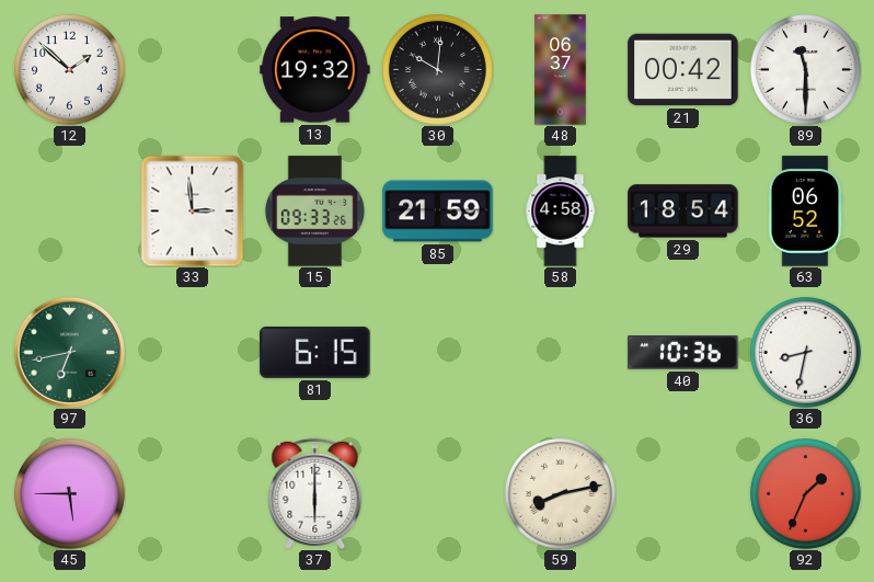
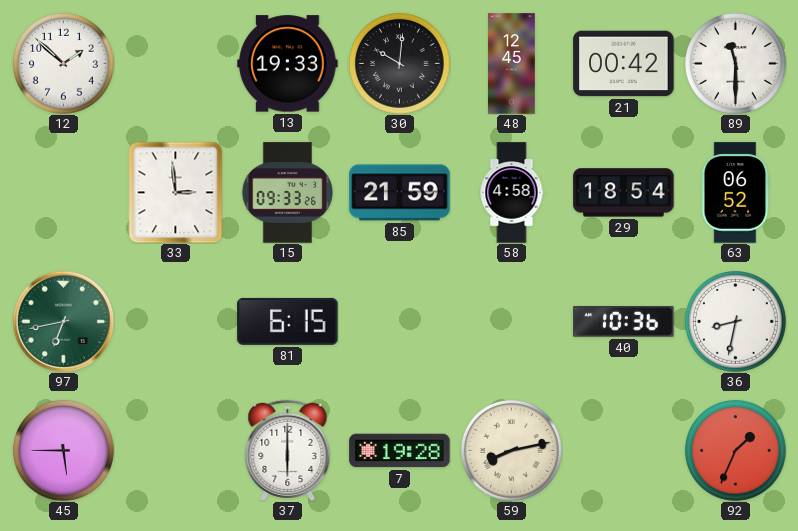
13: 19:32 -> 19:33 (288, 64)
48: 06:37 -> 12:45 (512, 64)
7: none -> 19:28 (400, 451)
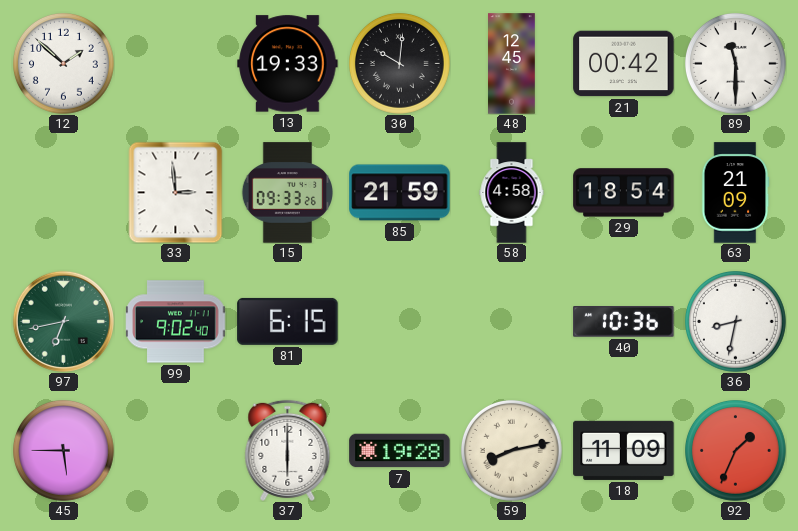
63: 06:52 -> 21:09 (735, 193)
99: none -> 9:02 (176, 322)
18: none -> 11:09 (624, 450)
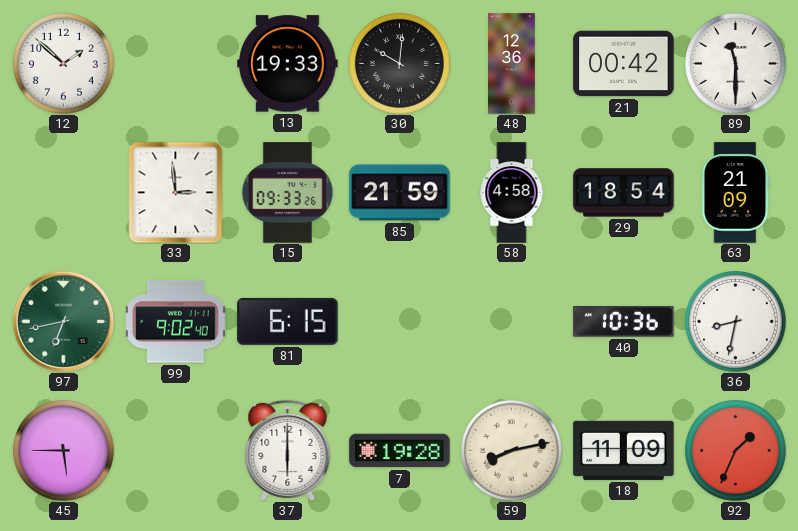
48: 12:45 -> 12:36 (512, 64)
